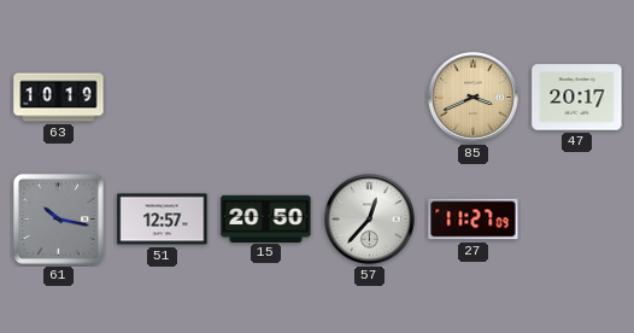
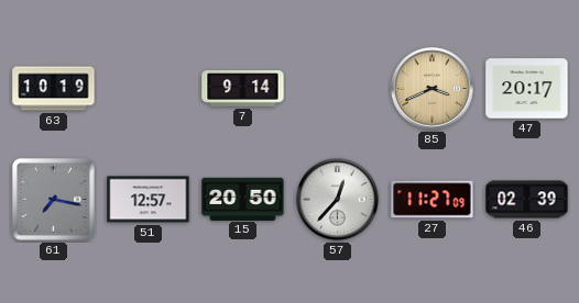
7: none -> 9:14 (243, 89)
61: 10:17 -> 7:17 (53, 199)
46: none -> 02:39 (527, 200)
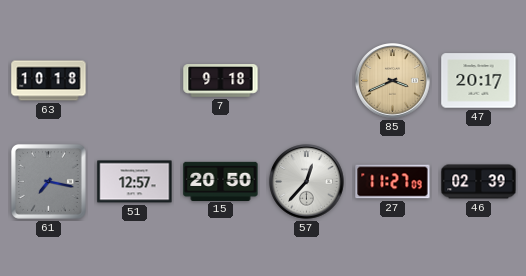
63: 10:19 -> 10:18 (49, 81)
7: 9:14 -> 9:18 (221, 81)
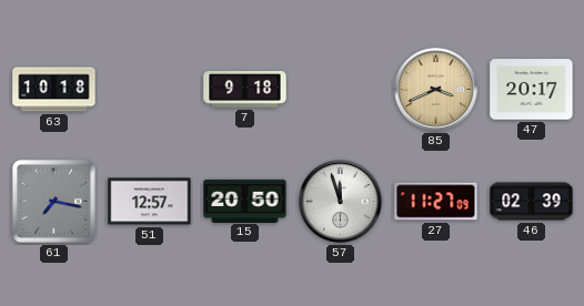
57: 12:37 -> 11:57 (341, 202)
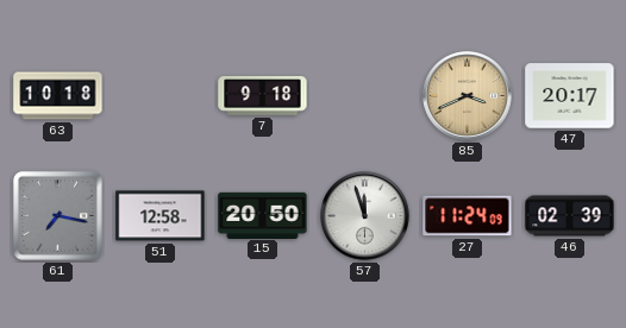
51: 12:57 -> 12:58 (161, 216)
27: 11:27 -> 11:24 (468, 216)
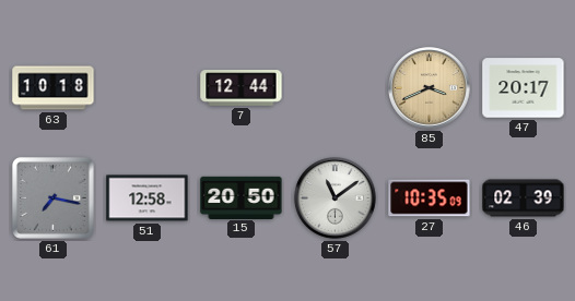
7: 9:18 -> 12:44 (242, 88)
57: 11:57 -> 11:09 (336, 198)
27: 11:24 -> 10:35 (430, 198)
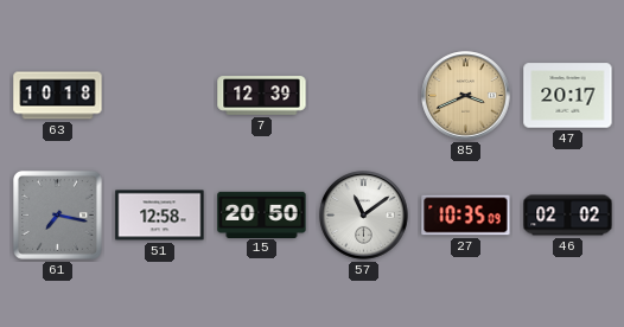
7: 12:44 -> 12:39 (262, 96)
46: 02:39 -> 02:02 (568, 216)
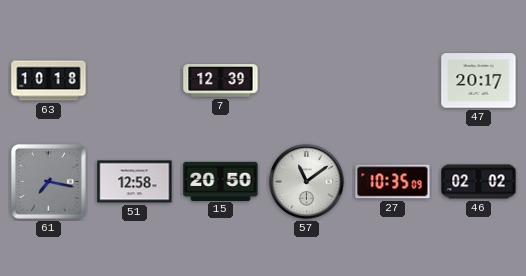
85: 3:41 -> none (466, 96)
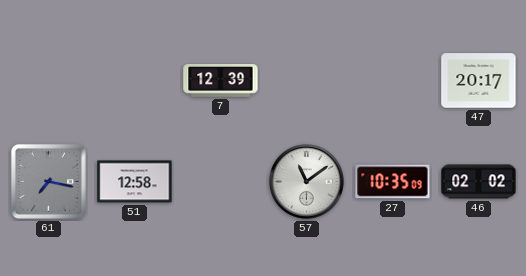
63: 10:18 -> none (49, 81)
15: 20:50 -> none (221, 181)
